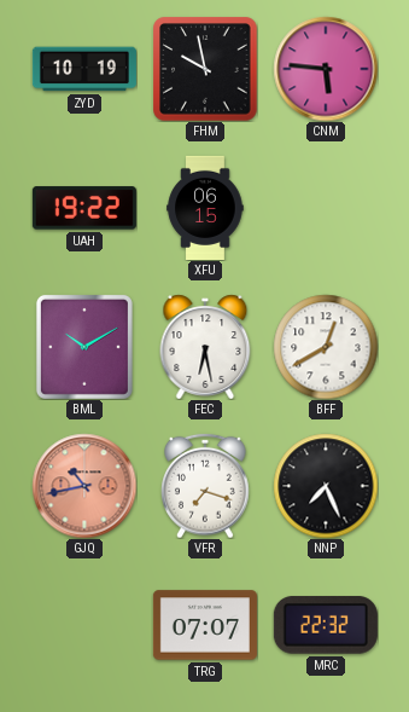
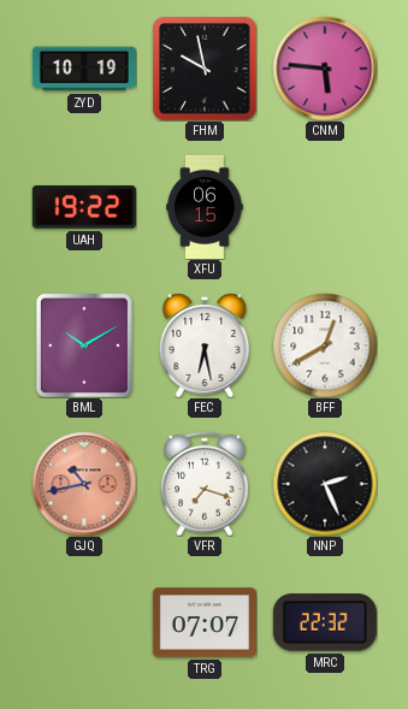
NNP: 7:26 -> 2:26 (325, 484)
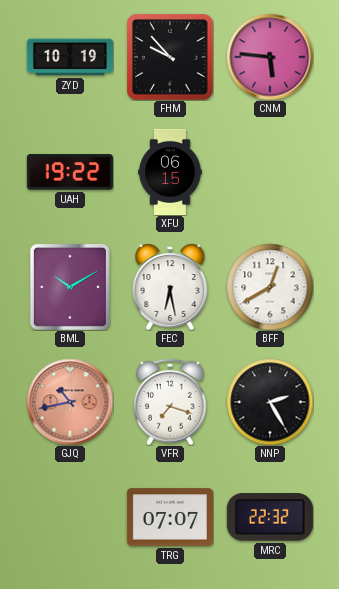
FHM: 9:58 -> 9:53 (170, 57)
NNP: 2:26 -> 2:25 (270, 402)
